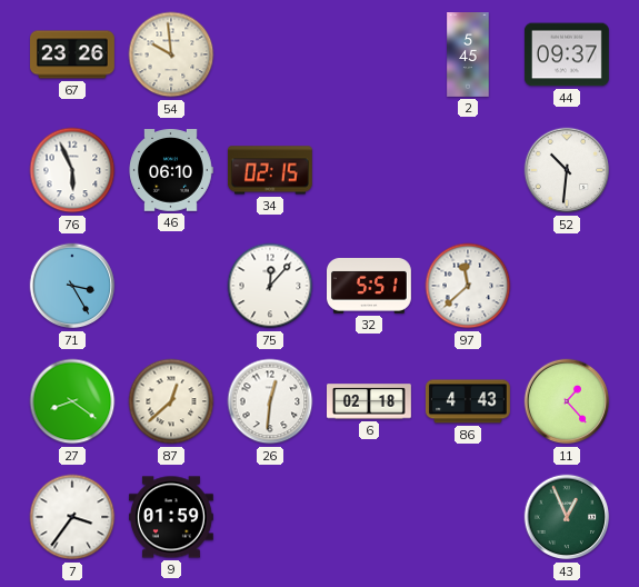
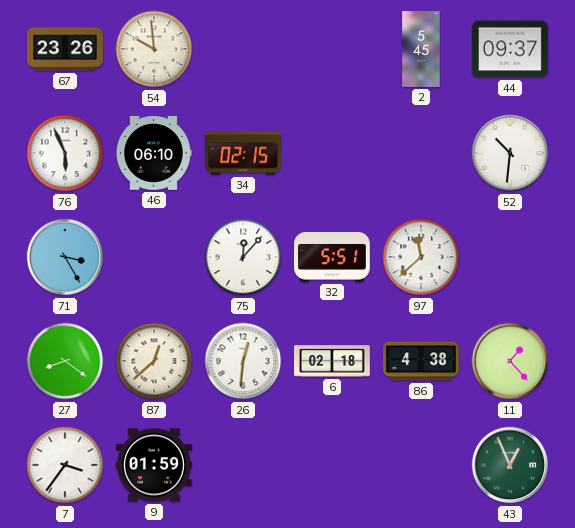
86: 4:43 -> 4:38 (421, 361)
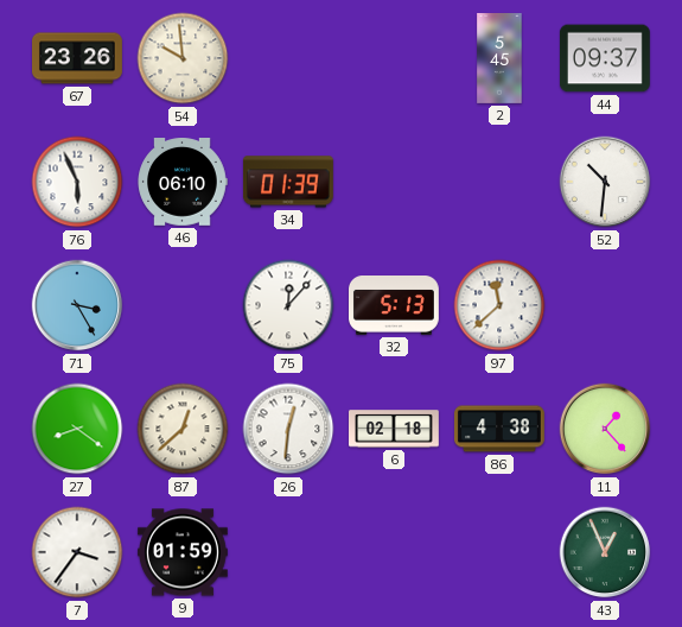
34: 02:15 -> 01:39 (288, 182)
32: 5:51 -> 5:13 (395, 306)
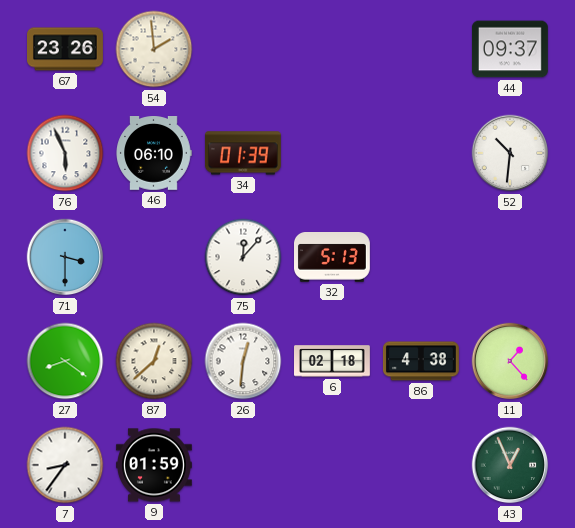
54: 9:59 -> 1:59 (154, 49)
2: 5:45 -> none (499, 59)
71: 3:25 -> 3:30 (65, 257)
97: 11:38 -> none (499, 305)
7: 3:36 -> 8:36 (65, 465)
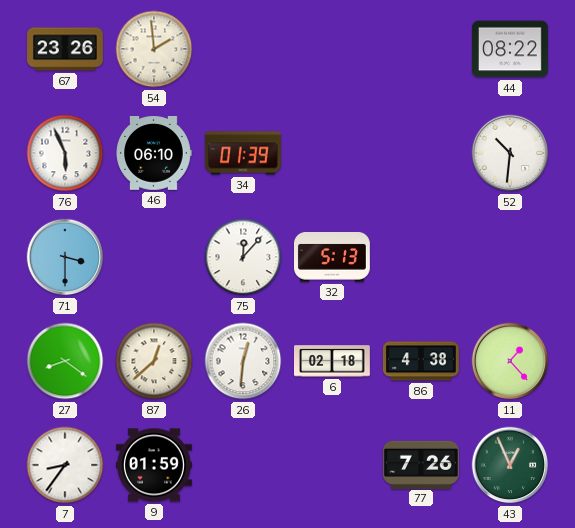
44: 09:37 -> 08:22 (510, 49)
77: none -> 7:26 (421, 464)
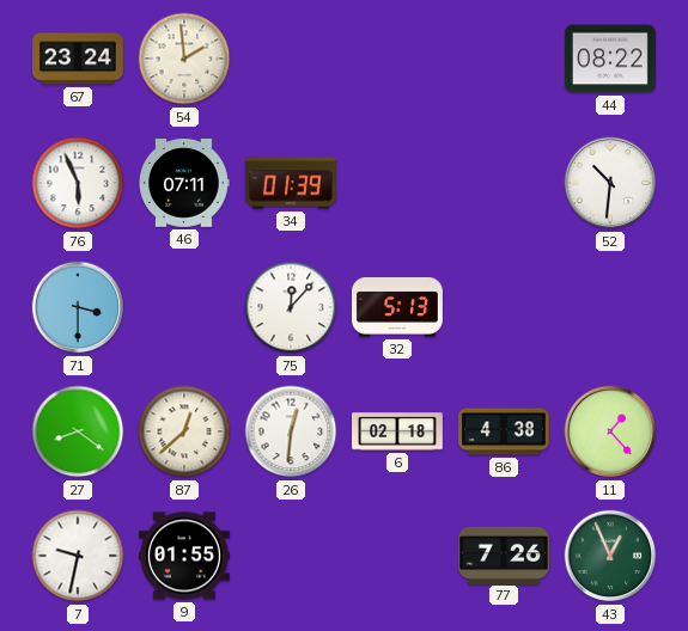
67: 23:26 -> 23:24 (79, 59)
46: 06:10 -> 07:11 (184, 184)
7: 8:36 -> 9:32 (78, 556)
9: 01:59 -> 01:55 (184, 556)
